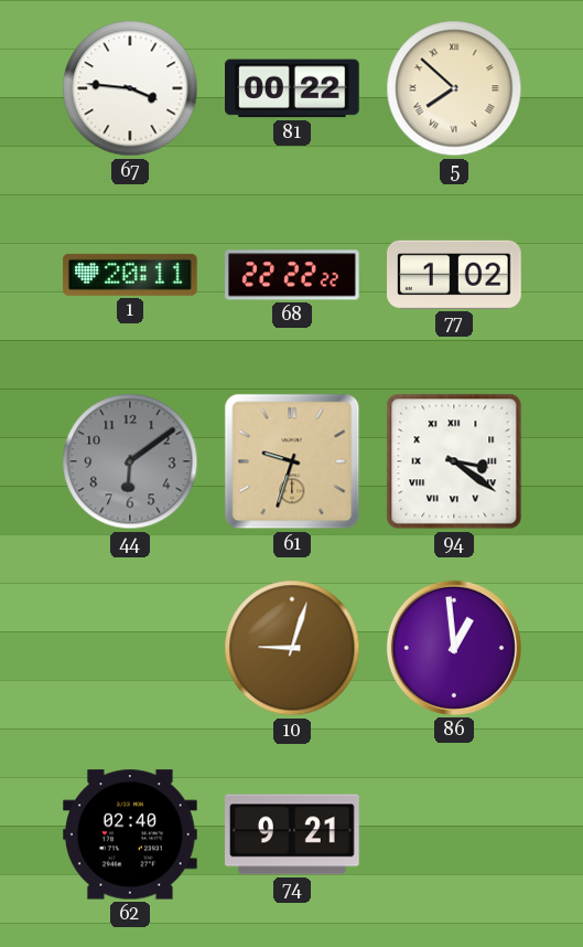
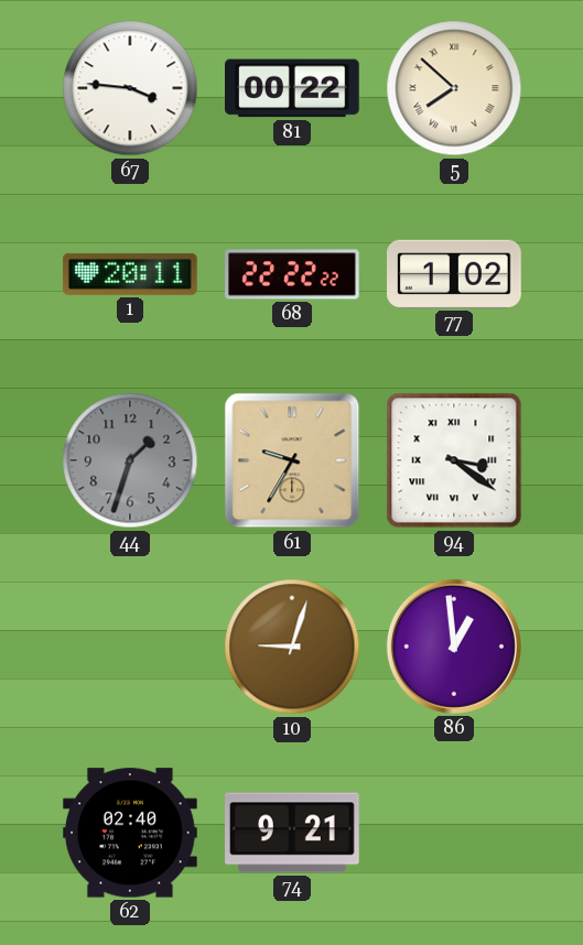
44: 6:09 -> 1:33 (130, 460)
61: 9:33 -> 9:35 (292, 460)
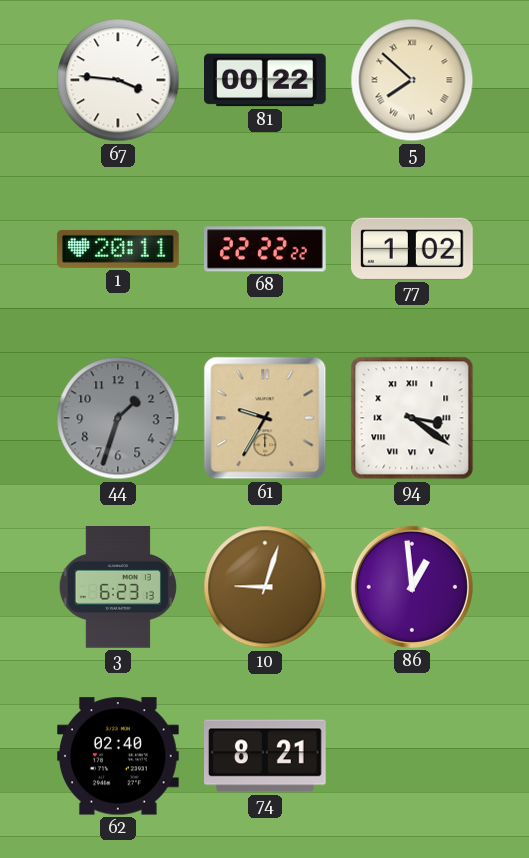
3: none -> 6:23 (118, 588)
74: 9:21 -> 8:21 (266, 756)
